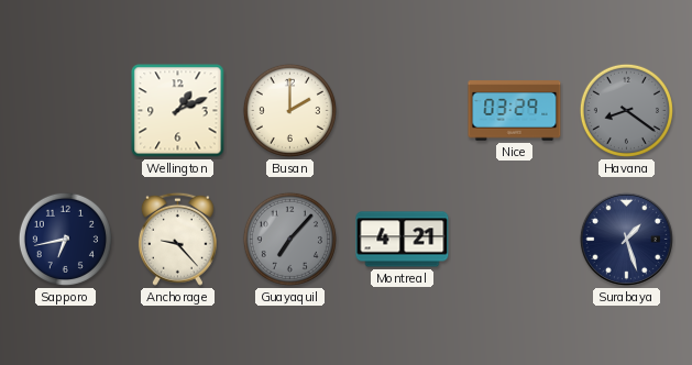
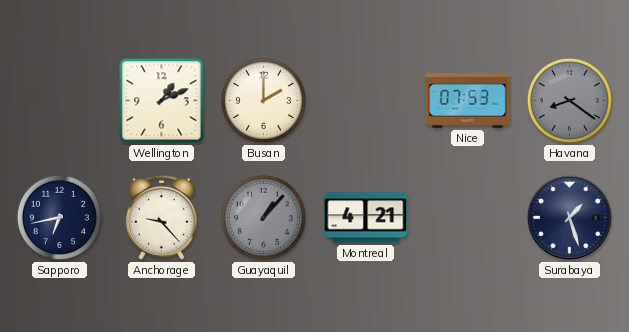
Nice: 03:29 -> 07:53 (468, 101)
Guayaquil: 7:07 -> 1:07 (263, 217)
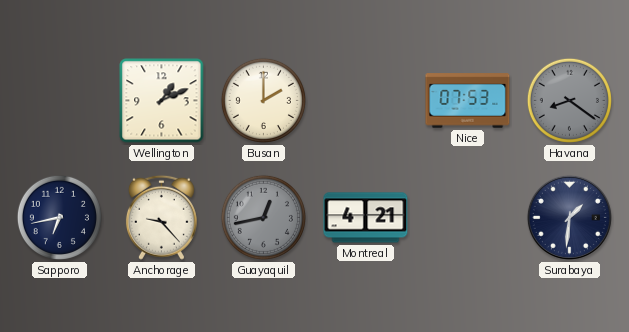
Guayaquil: 1:07 -> 12:43 (263, 217)
Surabaya: 1:27 -> 1:31 (569, 217)
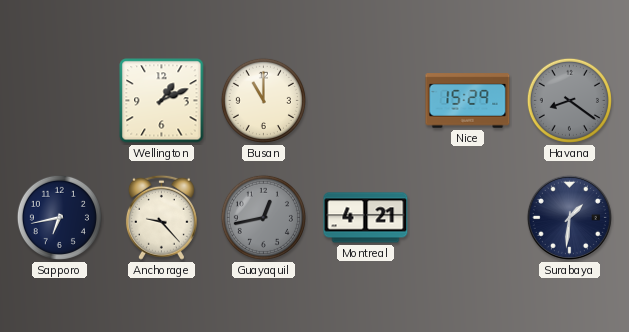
Busan: 2:00 -> 11:00 (263, 100)
Nice: 07:53 -> 15:29 (468, 101)
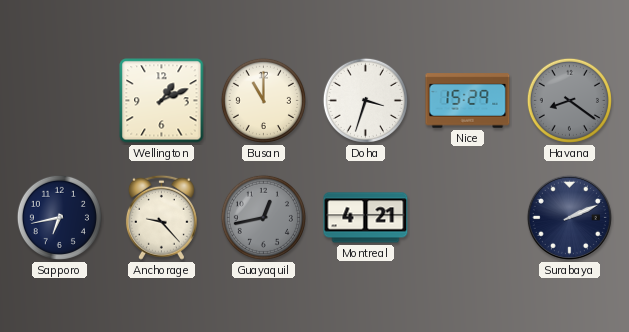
Doha: none -> 3:33 (365, 100)
Surabaya: 1:31 -> 2:11 (569, 217)
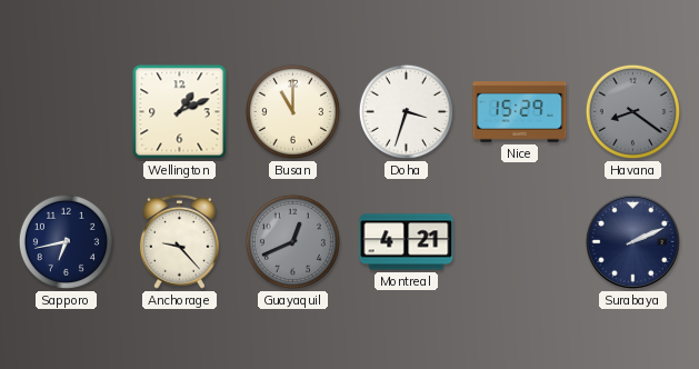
Guayaquil: 12:43 -> 12:41 (292, 241)
